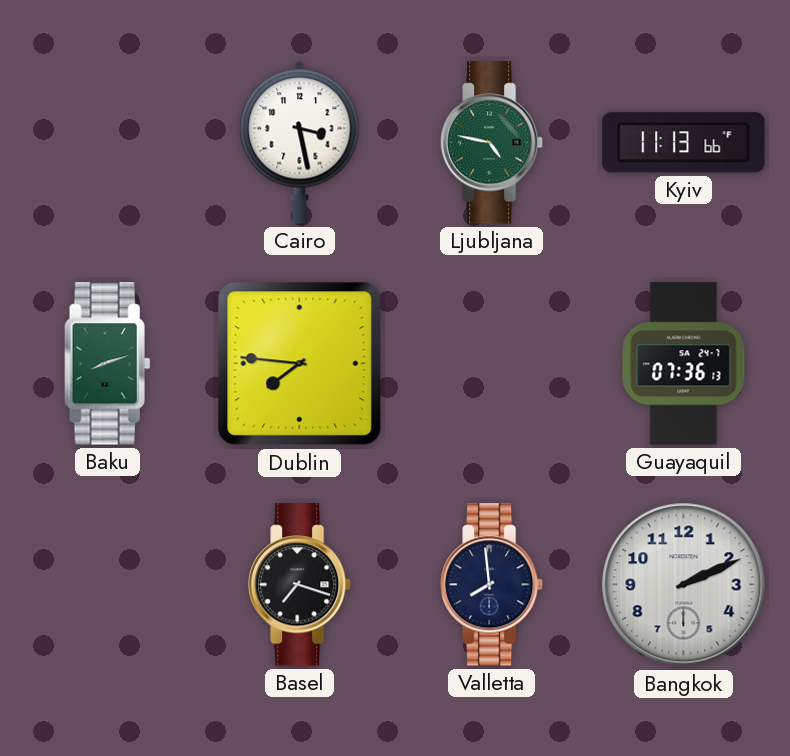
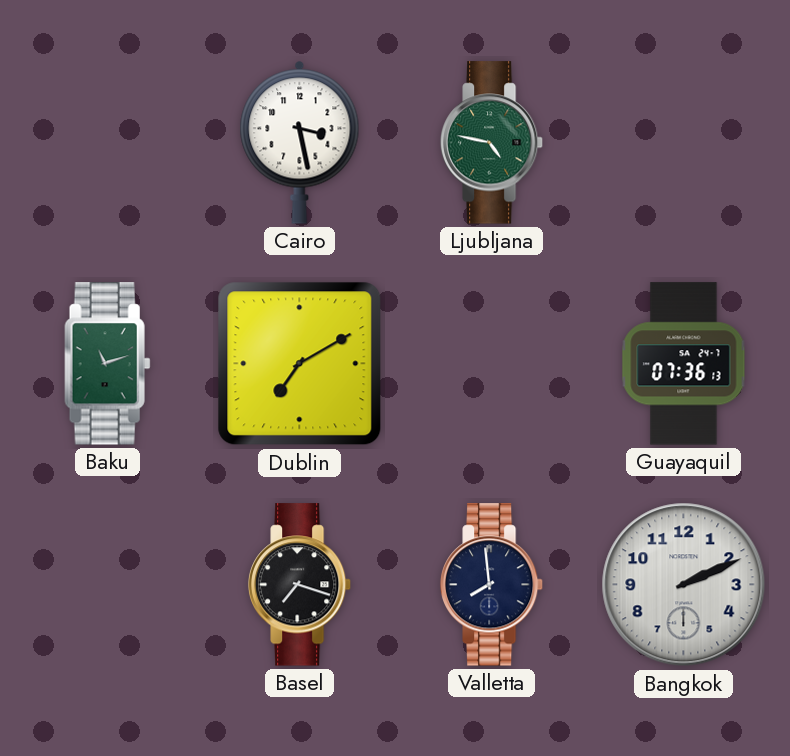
Kyiv: 11:13 -> none (684, 143)
Baku: 8:12 -> 11:12 (108, 364)
Dublin: 7:46 -> 7:10 (300, 364)
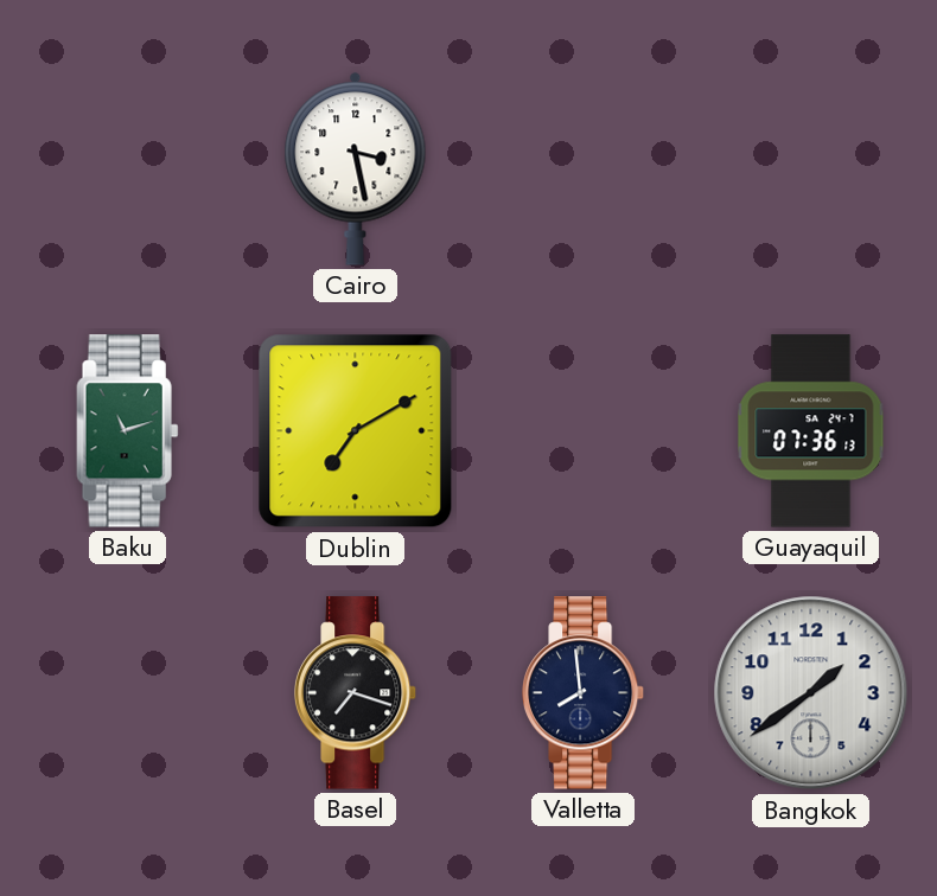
Ljubljana: 4:47 -> none (492, 143)
Bangkok: 2:11 -> 1:39 (811, 693)
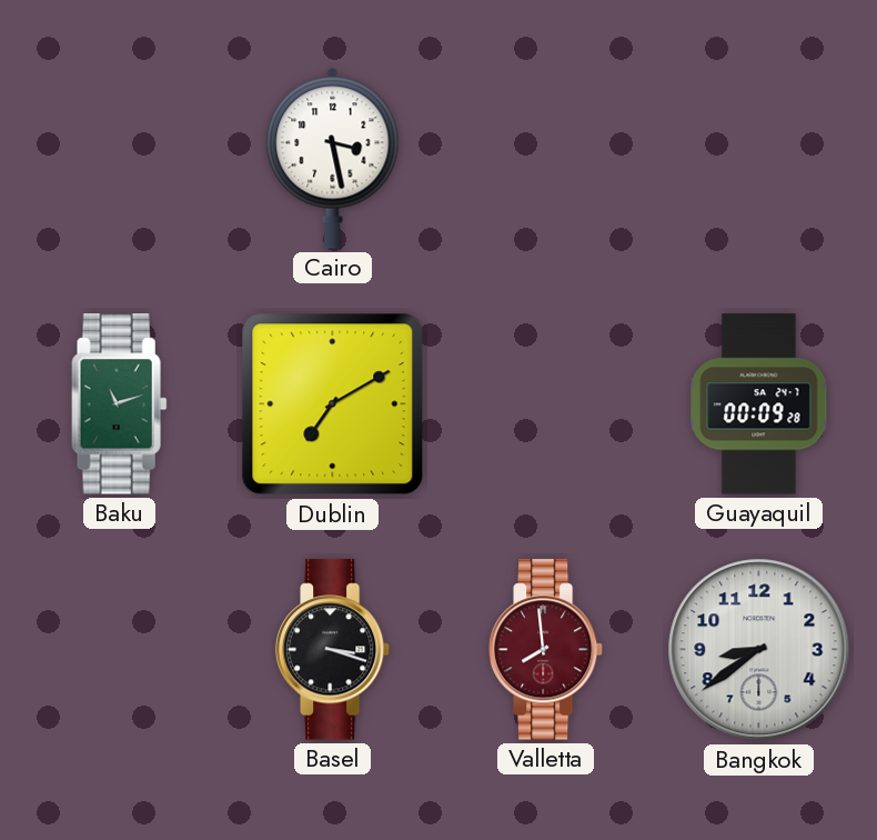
Guayaquil: 07:36 -> 00:09 (759, 404)
Basel: 7:18 -> 3:18 (333, 650)
Valletta dial: navy -> burgundy (546, 650)
Bangkok: 1:39 -> 8:39 (759, 650)
